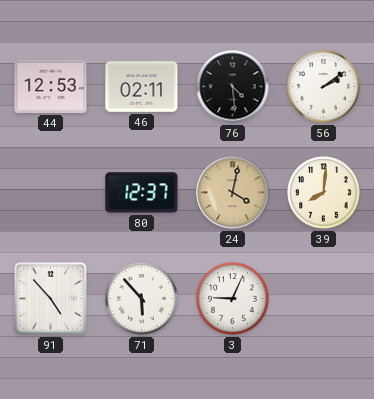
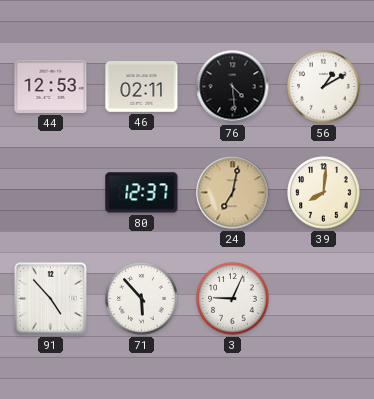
56: 2:09 -> 1:10 (324, 87)
24: 4:02 -> 7:02 (233, 193)
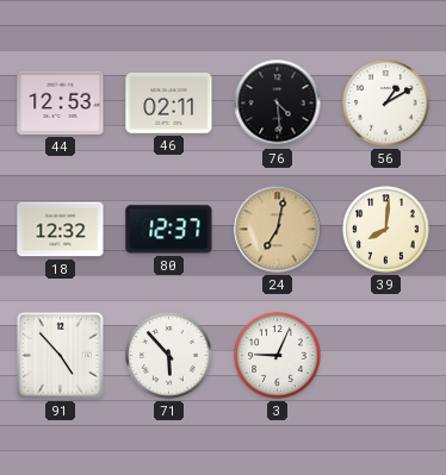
18: none -> 12:32 (61, 230)
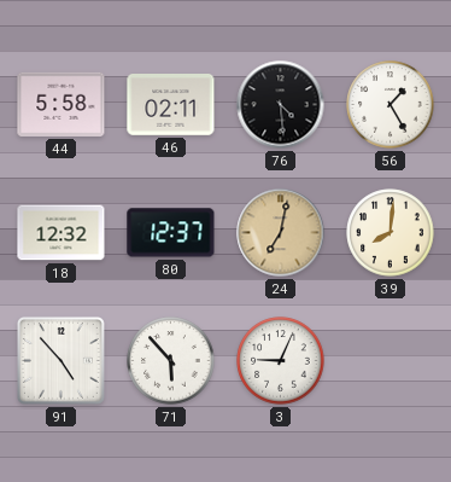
44: 12:53 -> 5:58 (61, 104)
56: 1:10 -> 1:25 (391, 105)
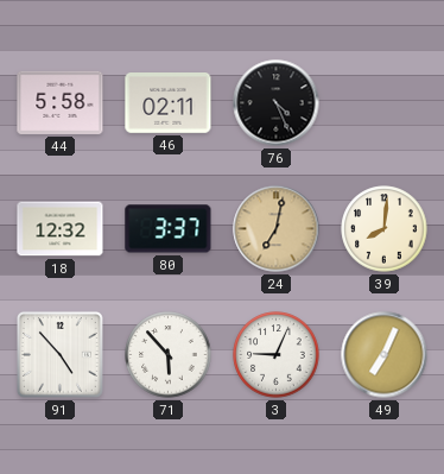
76: 4:29 -> 4:26 (277, 103)
56: 1:25 -> none (391, 105)
80: 12:37 -> 3:37 (169, 229)
49: none -> 7:04 (385, 355)
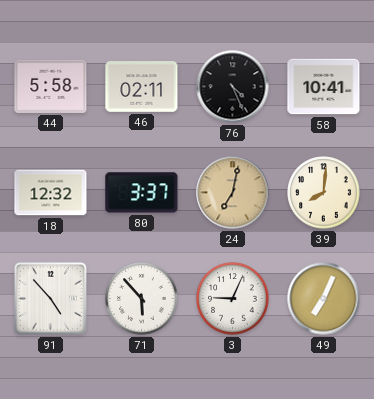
58: none -> 10:41 (324, 87)
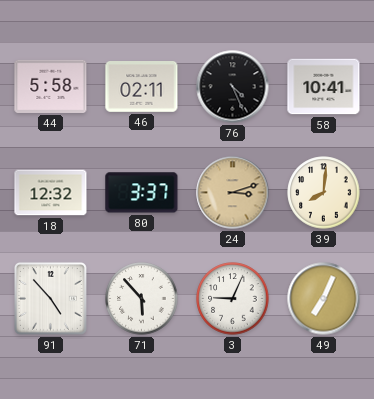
24: 7:02 -> 3:12 (233, 193)
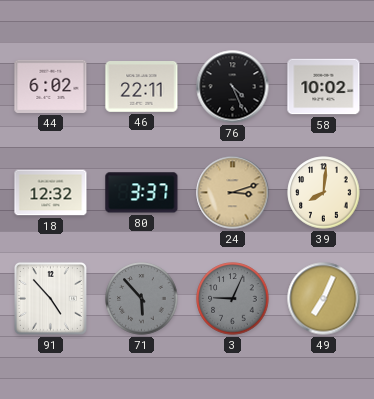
44: 5:58 -> 6:02 (51, 86)
46: 02:11 -> 22:11 (142, 87)
58: 10:41 -> 10:02 (324, 87)
71 dial: white -> grey (142, 299)
3 dial: white -> grey (233, 299)
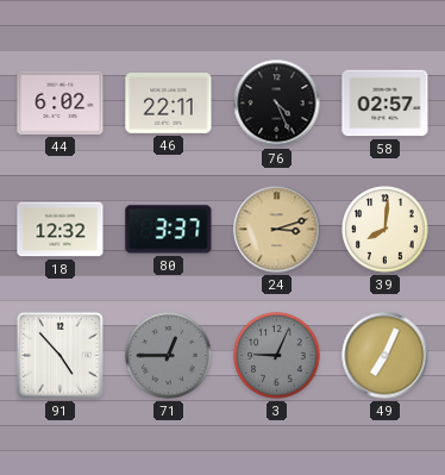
58: 10:02 -> 02:57 (386, 104)
71: 5:53 -> 12:45 (169, 356)
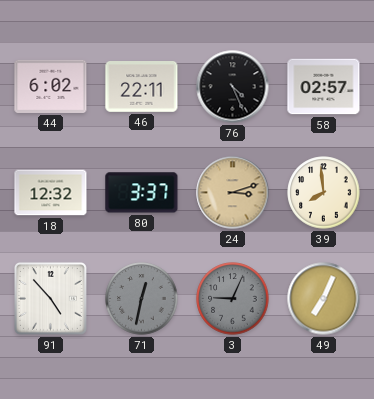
39: 8:01 -> 7:59 (324, 193)
71: 12:45 -> 12:32 (142, 299)
